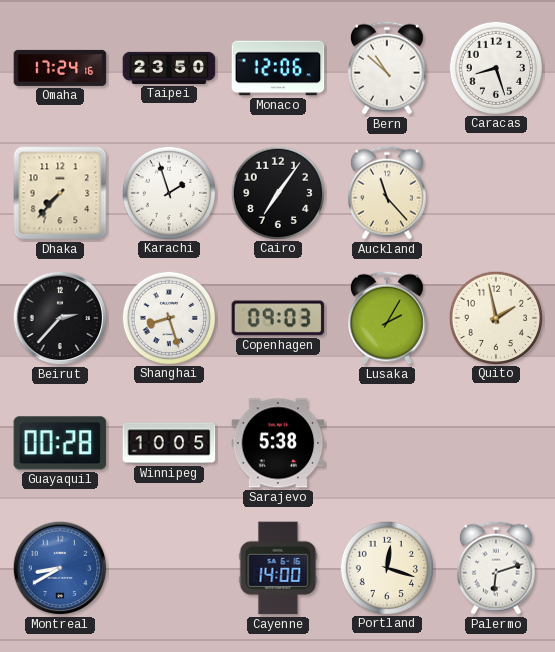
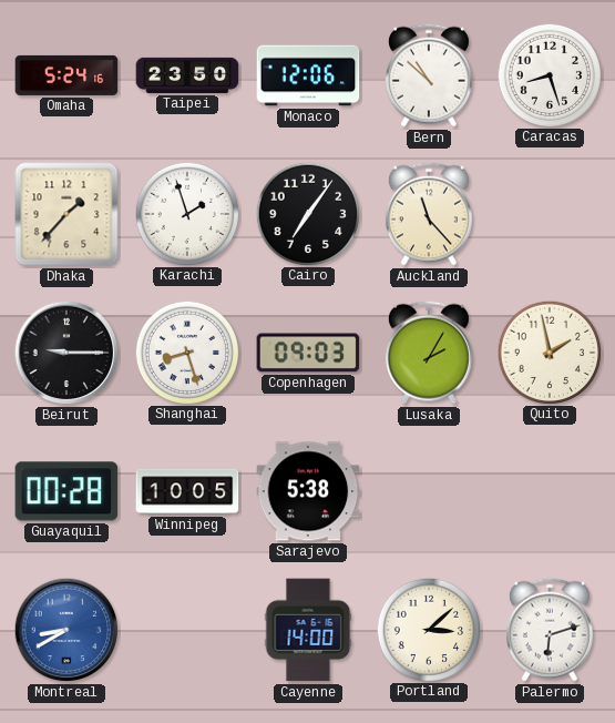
Omaha: 17:24 -> 5:24 (66, 75)
Dhaka: 7:37 -> 1:37 (66, 214)
Beirut: 2:37 -> 9:15 (66, 353)
Portland: 12:18 -> 3:08 (428, 629)
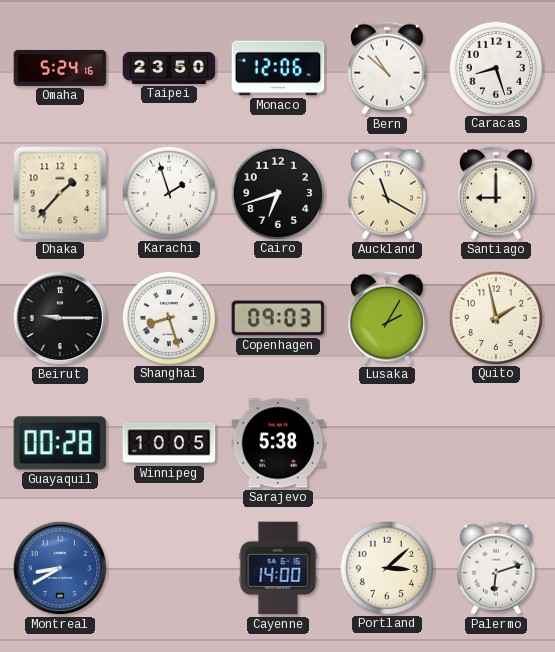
Cairo: 7:06 -> 6:42 (277, 192)
Auckland: 11:23 -> 11:20 (387, 193)
Santiago: none -> 9:00 (496, 193)
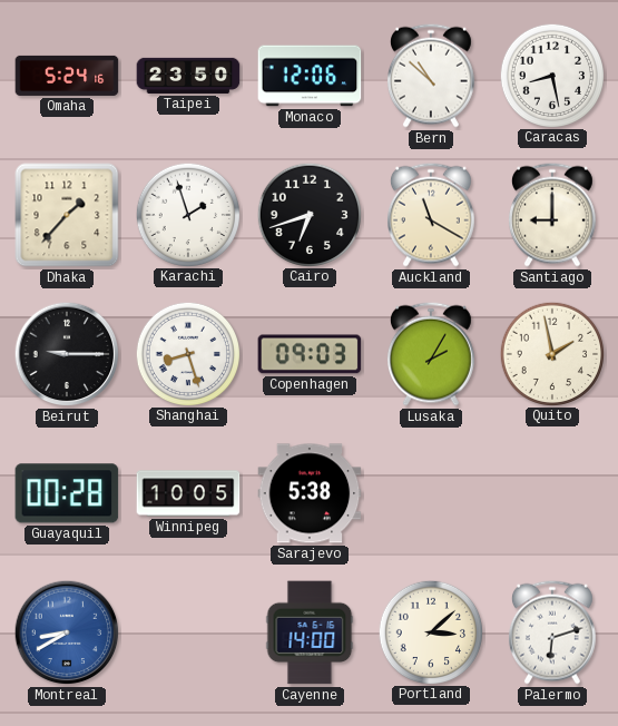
Caracas: 8:27 -> 8:28 (551, 75)
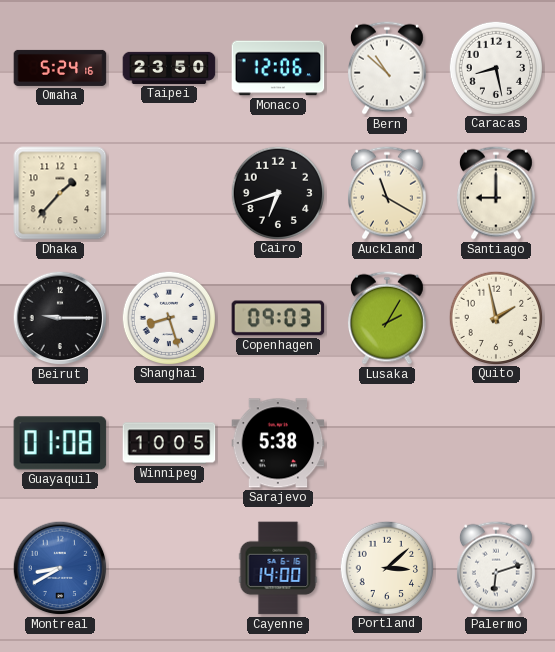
Karachi: 1:57 -> none (187, 214)
Guayaquil: 00:28 -> 01:08 (60, 443)
